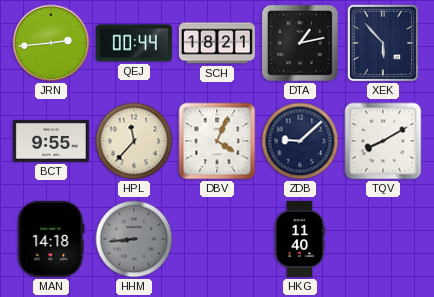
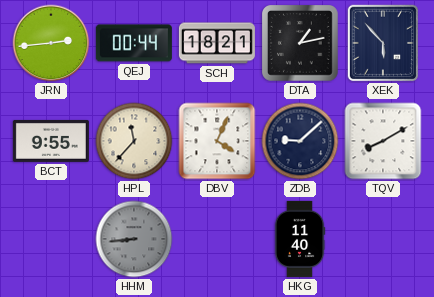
MAN: 14:18 -> none (51, 239)
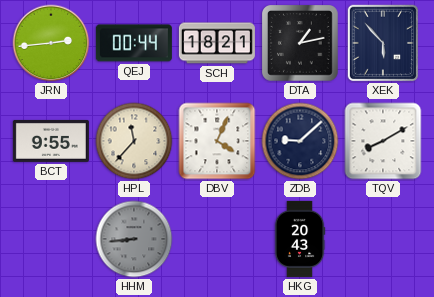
HKG: 11:40 -> 20:43 (300, 239)
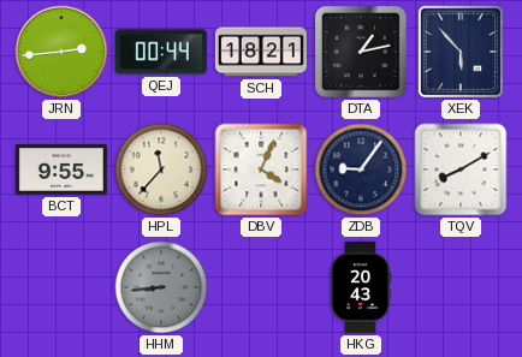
ZDB: 9:08 -> 9:06 (361, 169)
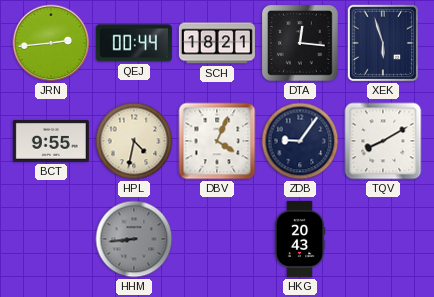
DTA: 1:13 -> 12:16 (301, 44)
XEK: 5:53 -> 5:57 (383, 43)
HPL: 11:37 -> 4:32 (134, 141)
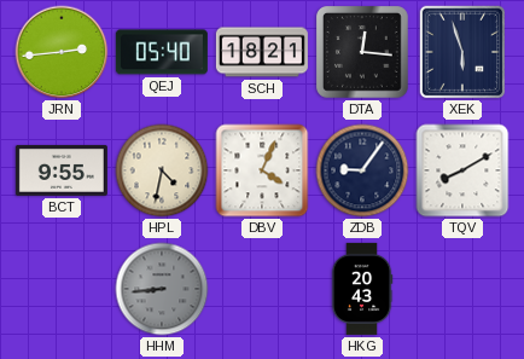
QEJ: 00:44 -> 05:40 (162, 52)
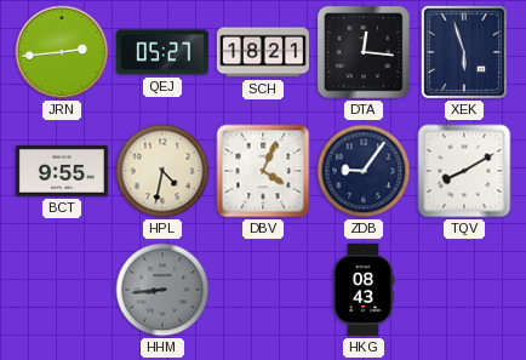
QEJ: 05:40 -> 05:27 (162, 52)
HKG: 20:43 -> 08:43 (364, 290)
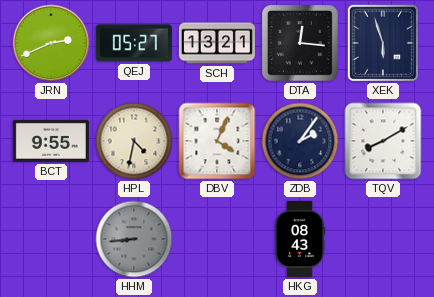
JRN: 2:44 -> 2:41 (51, 43)
SCH: 18:21 -> 13:21 (217, 43)
ZDB: 9:06 -> 2:06 (300, 141)
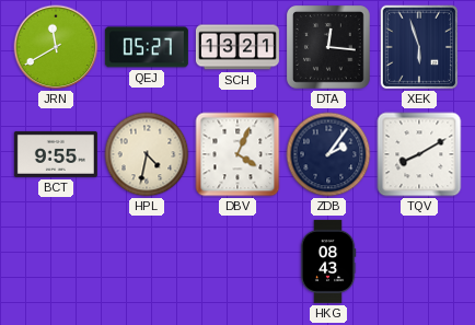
JRN: 2:41 -> 11:40 (56, 47)
HHM: 8:44 -> none (134, 239)
